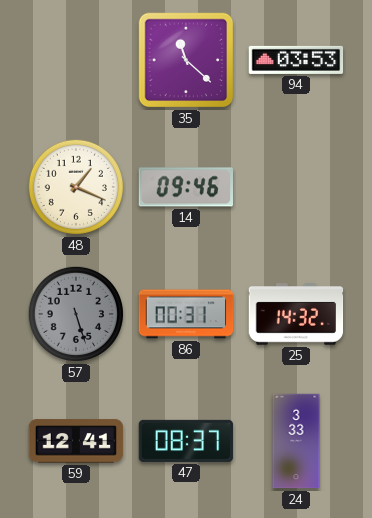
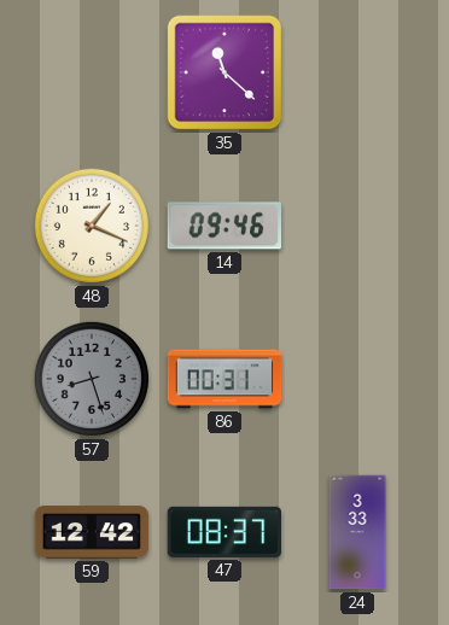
94: 03:53 -> none (296, 60)
57: 5:27 -> 8:27 (92, 379)
25: 14:32 -> none (296, 315)
59: 12:41 -> 12:42 (92, 532)
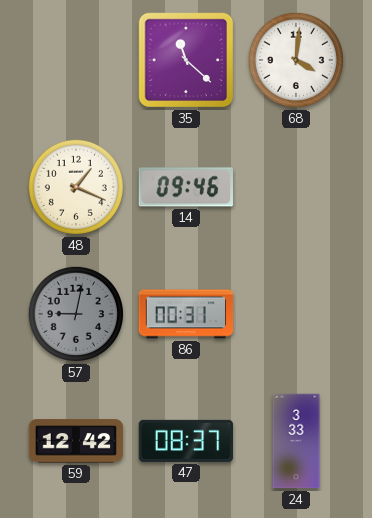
68: none -> 4:01 (296, 60)
57: 8:27 -> 9:02 (76, 314)
